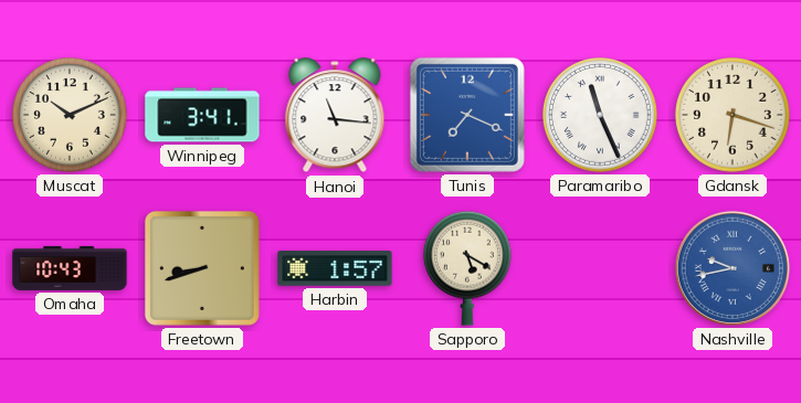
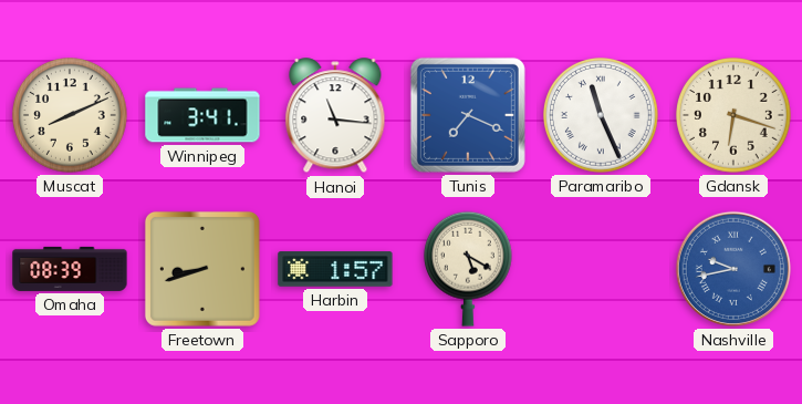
Muscat: 10:11 -> 8:11 (71, 116)
Omaha: 10:43 -> 08:39 (70, 269)
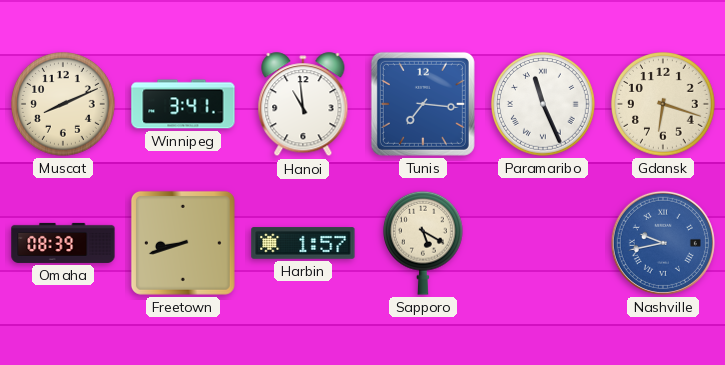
Hanoi: 11:16 -> 10:59 (303, 105)
Tunis: 7:19 -> 7:16 (423, 104)
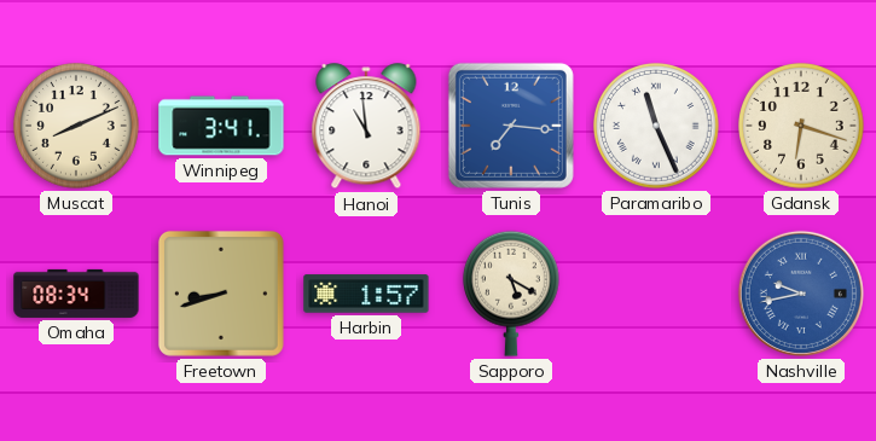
Omaha: 08:39 -> 08:34 (76, 294)
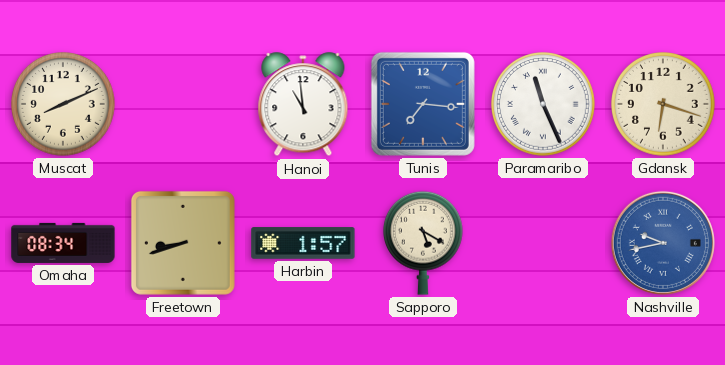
Winnipeg: 3:41 -> none (221, 126)
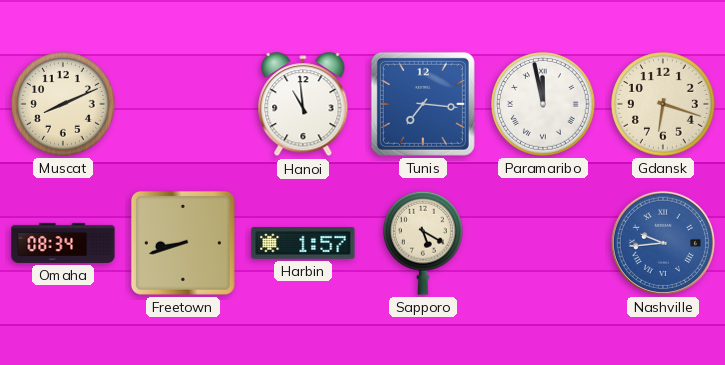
Paramaribo: 11:26 -> 11:58 (544, 105)
Nashville: 9:43 -> 9:44 (663, 243)
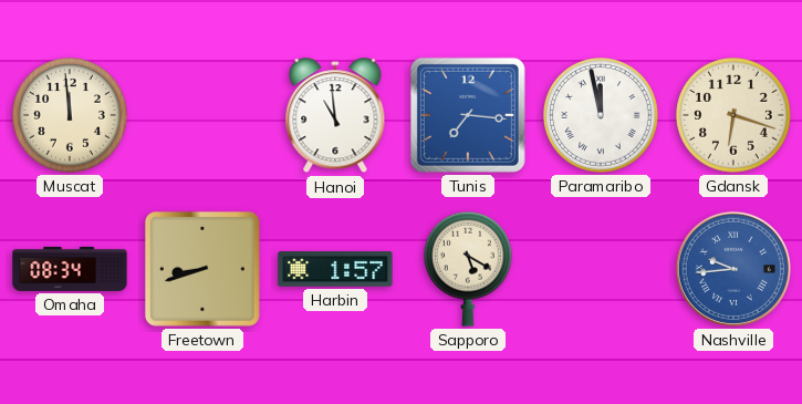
Muscat: 8:11 -> 11:59 (71, 116)
